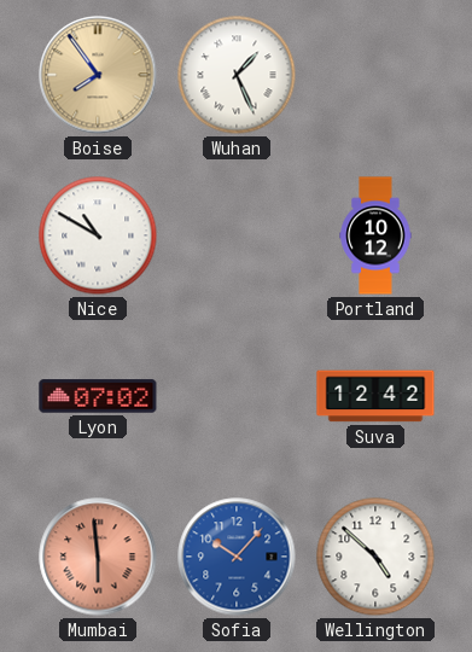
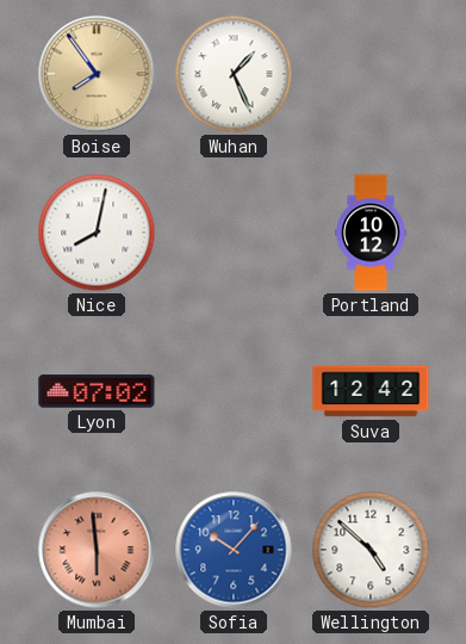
Nice: 10:50 -> 8:02 (97, 233)
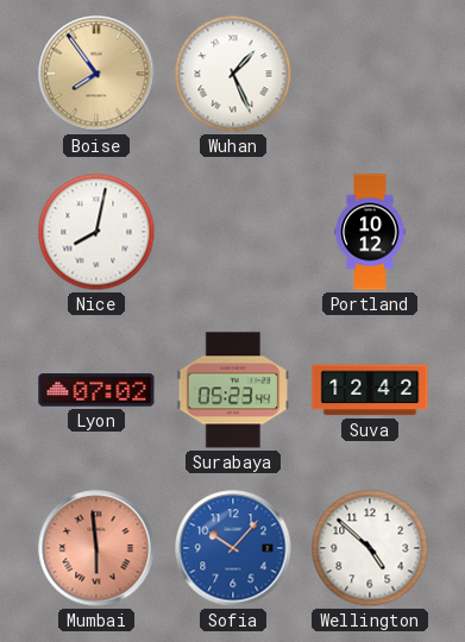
Surabaya: none -> 05:23 (233, 390)
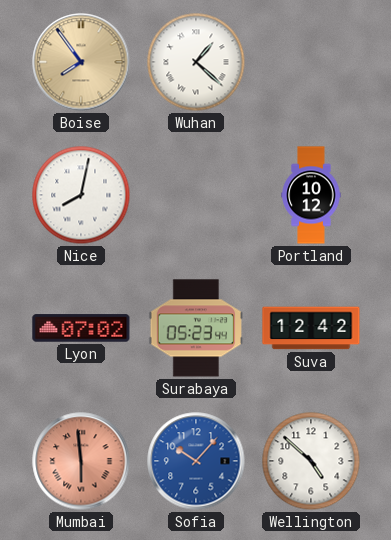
Wuhan: 1:26 -> 1:22 (196, 62)
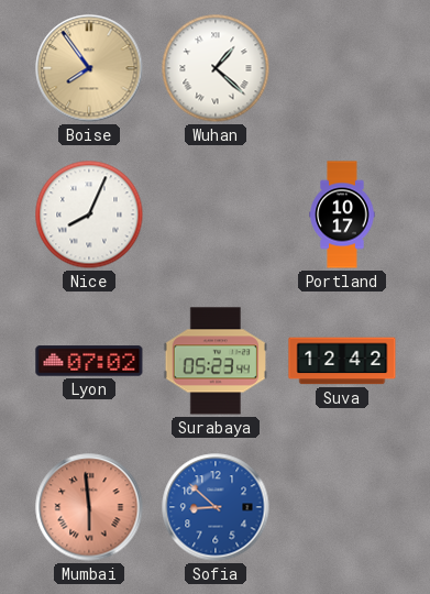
Nice: 8:02 -> 8:04 (89, 215)
Portland: 10:12 -> 10:17 (342, 215)
Sofia: 10:07 -> 8:52 (216, 507)
Wellington: 4:52 -> none (311, 461)
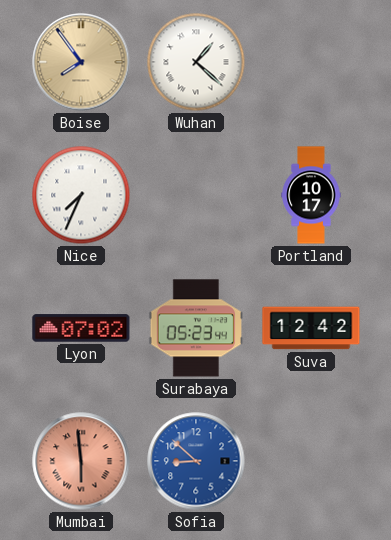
Nice: 8:04 -> 7:34 (81, 195)
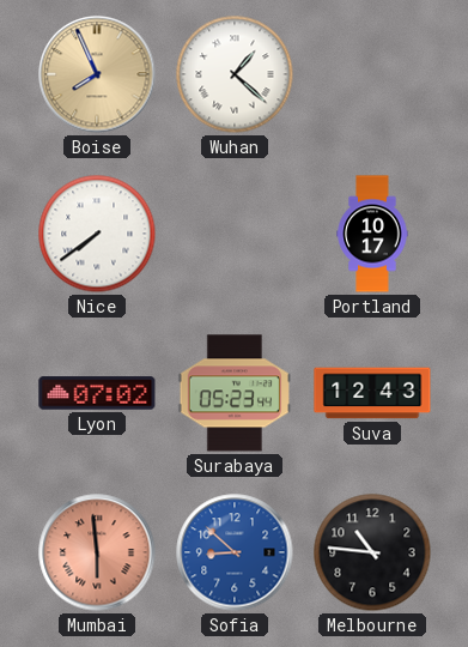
Boise: 7:54 -> 7:56 (97, 74)
Nice: 7:34 -> 7:39 (97, 234)
Suva: 12:42 -> 12:43 (372, 393)
Melbourne: none -> 10:46 (372, 552)
